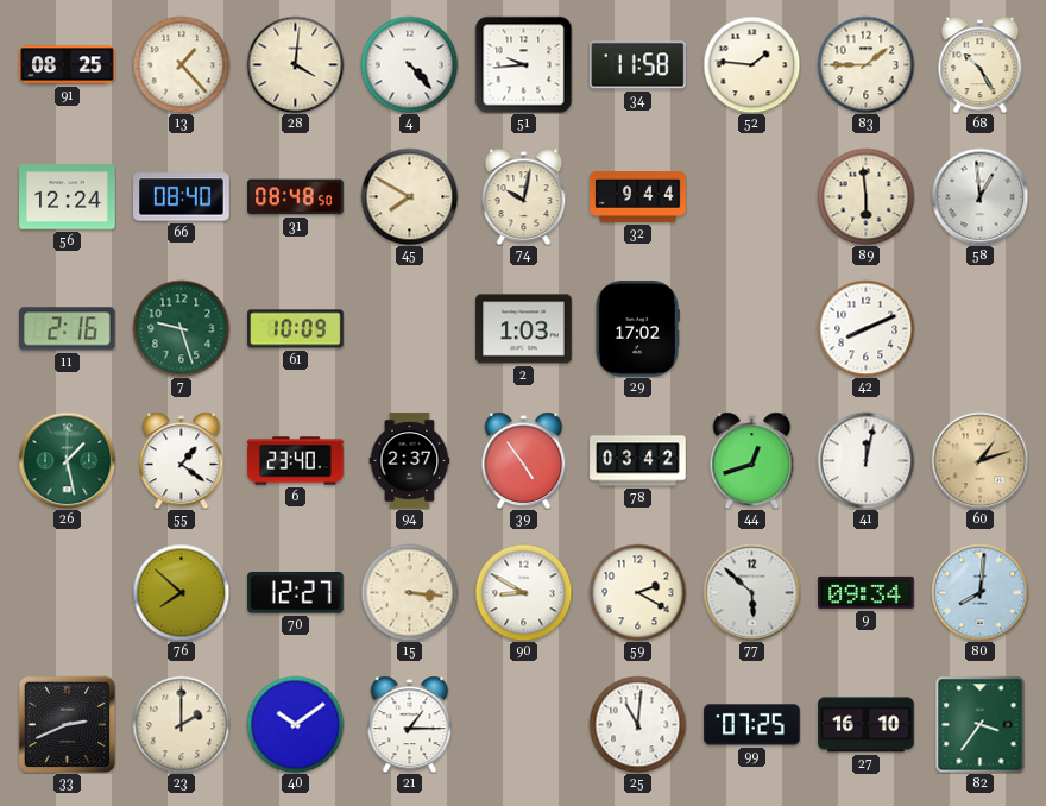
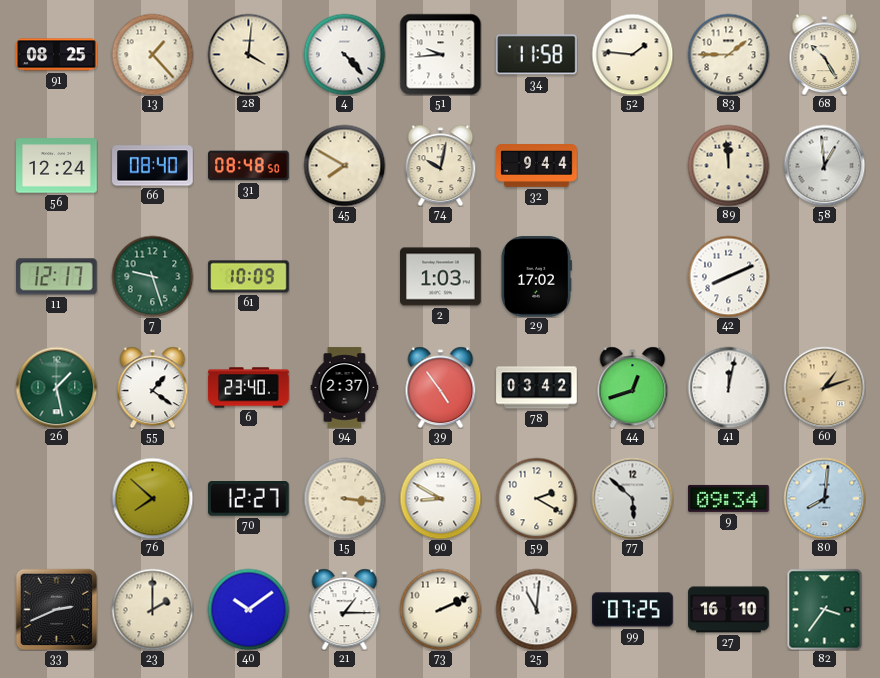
89: 5:59 -> 11:59 (728, 165)
11: 2:16 -> 12:17 (57, 277)
73: none -> 2:11 (440, 609)
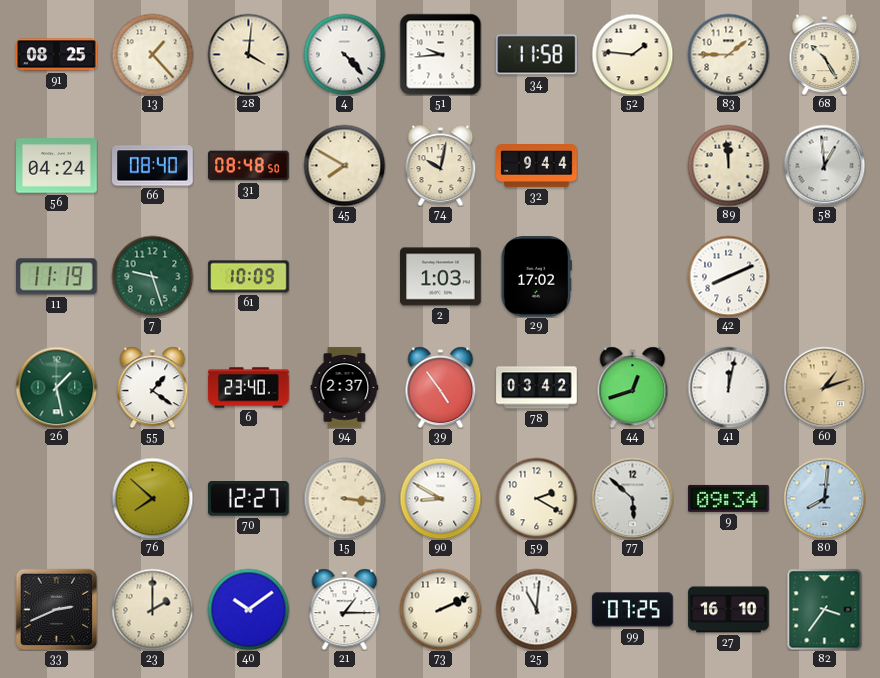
56: 12:24 -> 04:24 (57, 166)
11: 12:17 -> 11:19 (57, 277)
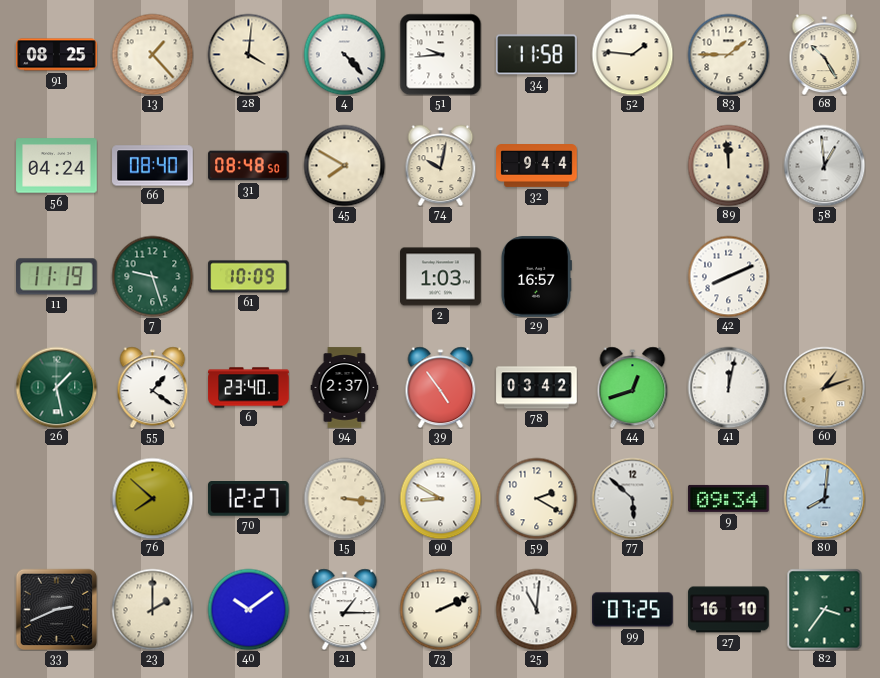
29: 17:02 -> 16:57 (536, 277)
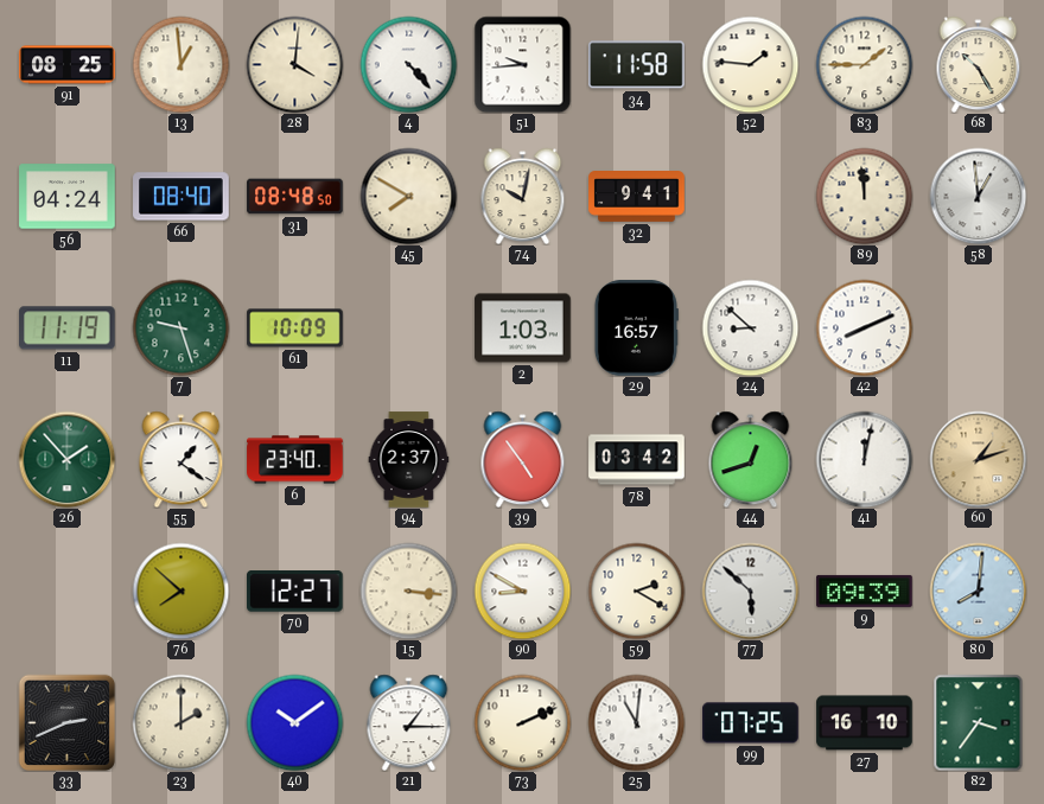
13: 1:23 -> 12:59 (180, 64)
32: 9:44 -> 9:41 (637, 197)
24: none -> 8:52 (750, 327)
26: 1:28 -> 1:53 (66, 459)
9: 09:34 -> 09:39 (865, 591)
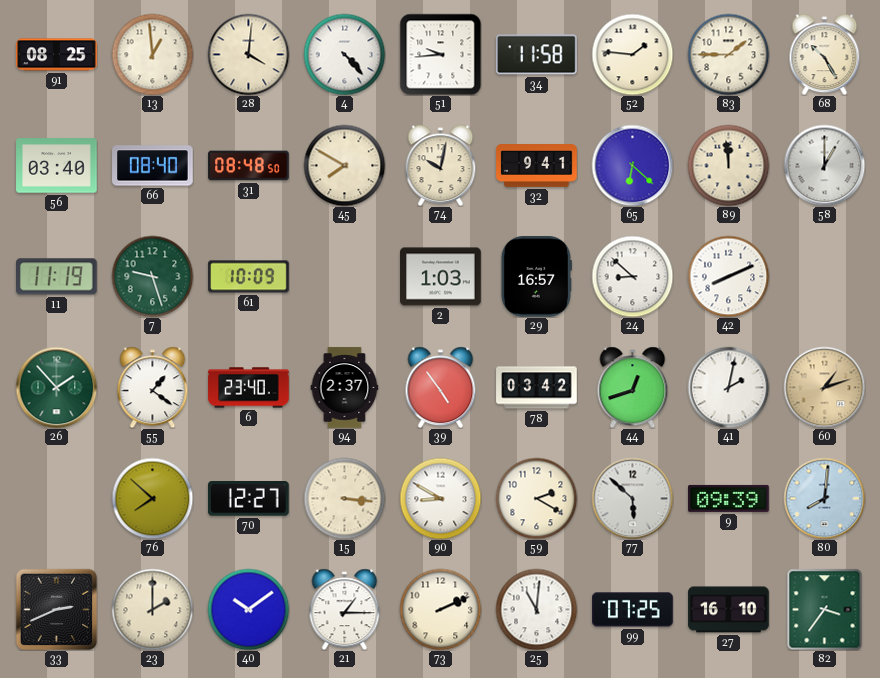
56: 04:24 -> 03:40 (57, 166)
65: none -> 6:22 (632, 165)
58: 12:59 -> 1:00 (824, 165)
41: 12:02 -> 2:02 (728, 387)
